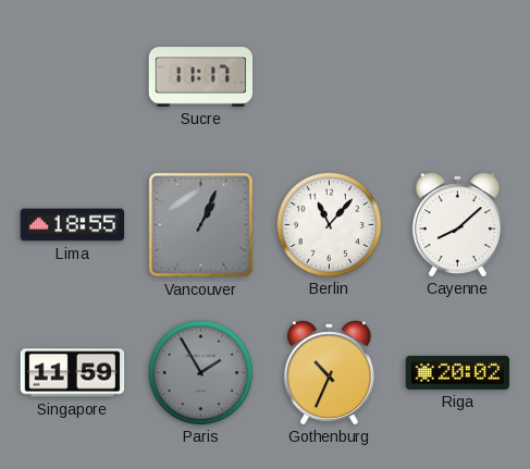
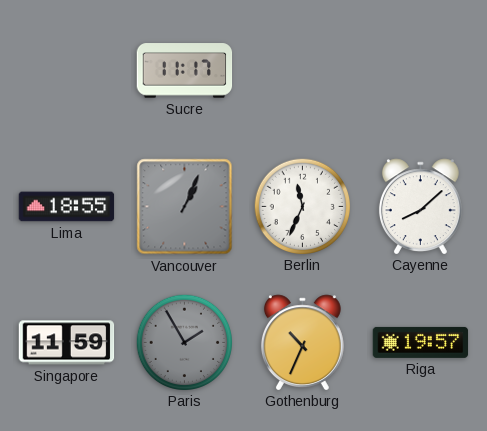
Berlin: 11:07 -> 11:34 (302, 206)
Riga: 20:02 -> 19:57 (421, 342)
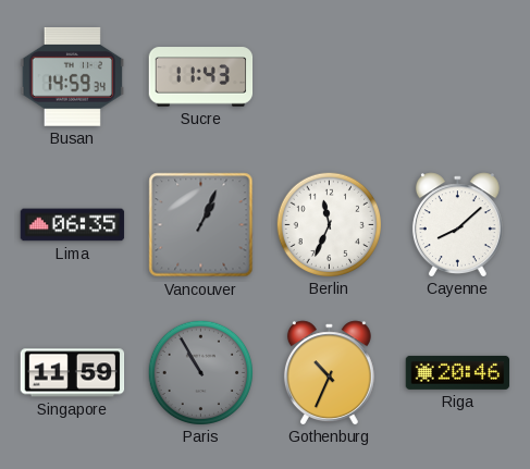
Busan: none -> 14:59 (73, 77)
Sucre: 11:17 -> 11:43 (201, 77)
Lima: 18:55 -> 06:35 (73, 225)
Paris: 1:55 -> 10:55 (200, 372)
Riga: 19:57 -> 20:46 (458, 372)
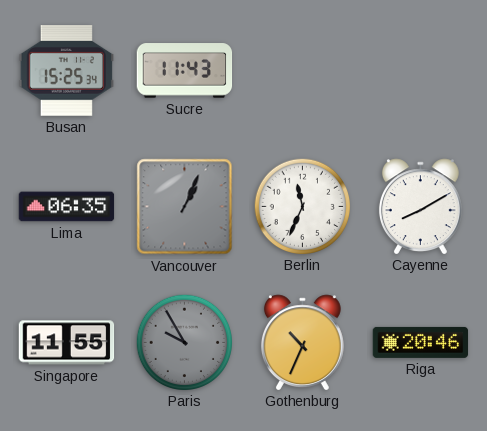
Busan: 14:59 -> 15:25 (67, 71)
Cayenne: 8:08 -> 8:10 (420, 206)
Singapore: 11:59 -> 11:55 (67, 343)
Paris: 10:55 -> 9:55 (184, 342)
